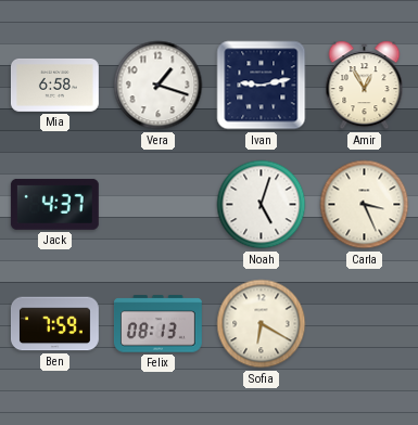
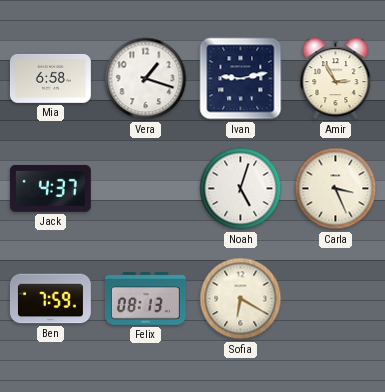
Amir: 12:55 -> 2:55 (336, 79)
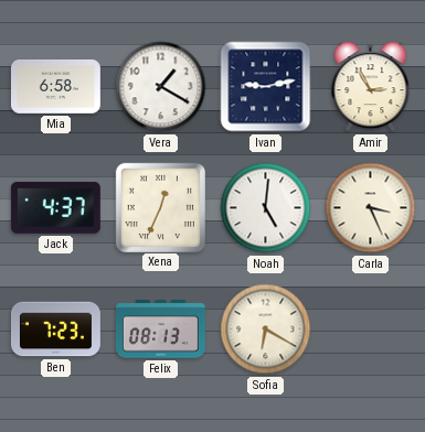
Vera: 1:18 -> 1:20 (161, 87)
Xena: none -> 12:34 (160, 207)
Noah: 5:03 -> 5:01 (266, 208)
Ben: 7:59 -> 7:23 (55, 330)
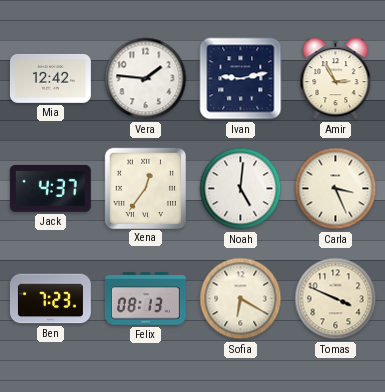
Mia: 6:58 -> 12:42 (50, 78)
Vera: 1:20 -> 1:46 (146, 79)
Xena: 12:34 -> 12:36 (145, 188)
Tomas: none -> 3:49 (336, 299)
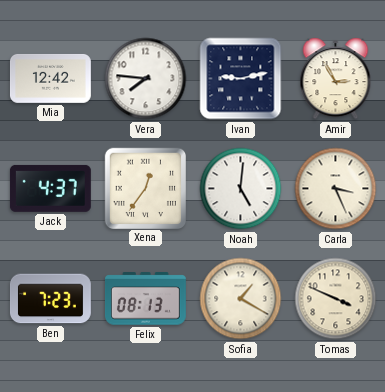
Vera: 1:46 -> 7:46 (146, 79)
Sofia: 6:20 -> 1:20 (241, 299)
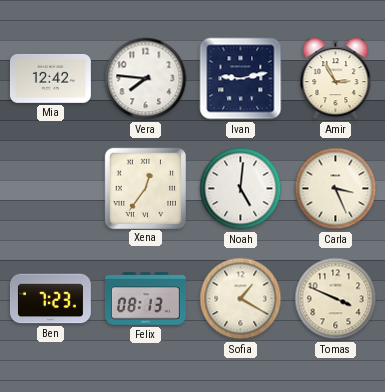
Jack: 4:37 -> none (50, 188)
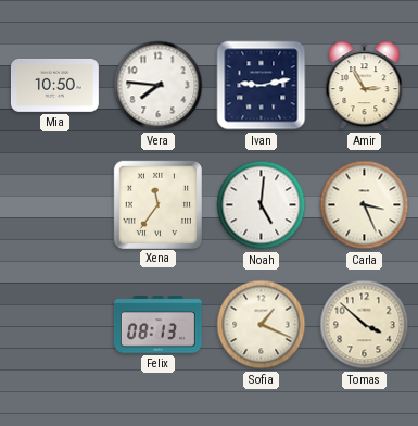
Mia: 12:42 -> 10:50 (54, 85)
Xena: 12:36 -> 11:36 (157, 204)
Ben: 7:23 -> none (50, 299)
Sofia: 1:20 -> 1:19 (262, 325)
Tomas: 3:49 -> 3:52 (365, 325)
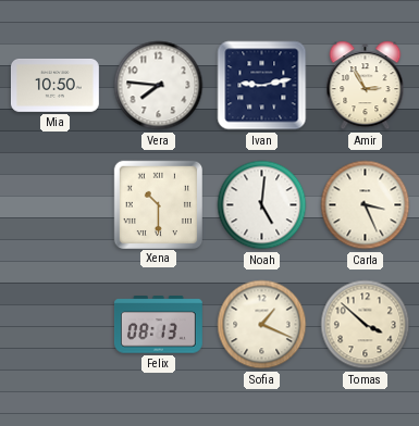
Xena: 11:36 -> 10:30 (158, 204)
